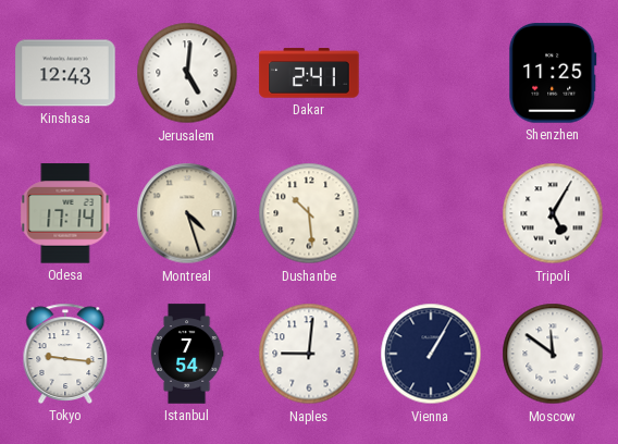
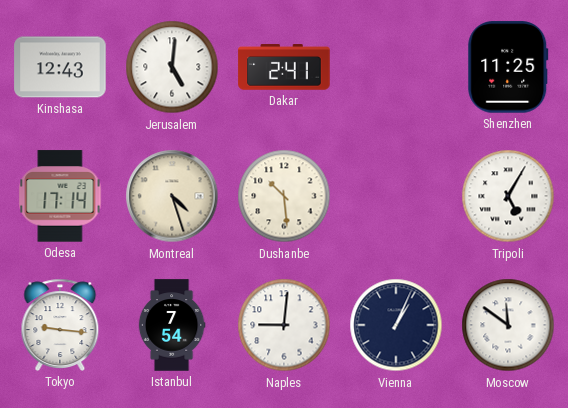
Vienna: 1:05 -> 1:04 (396, 325)
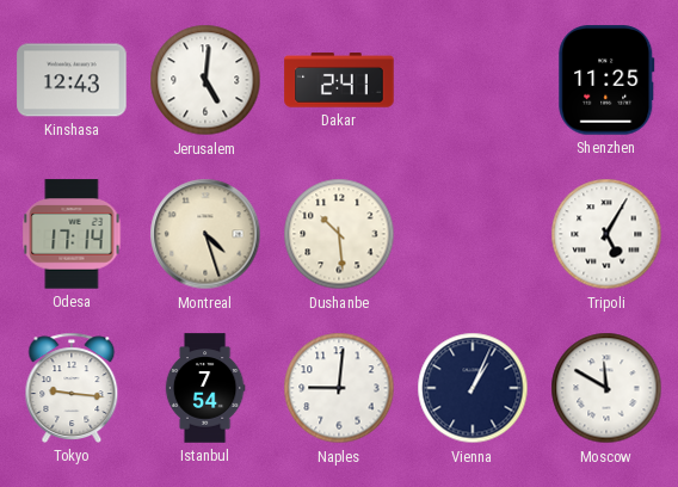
Moscow: 11:51 -> 11:50 (606, 388)
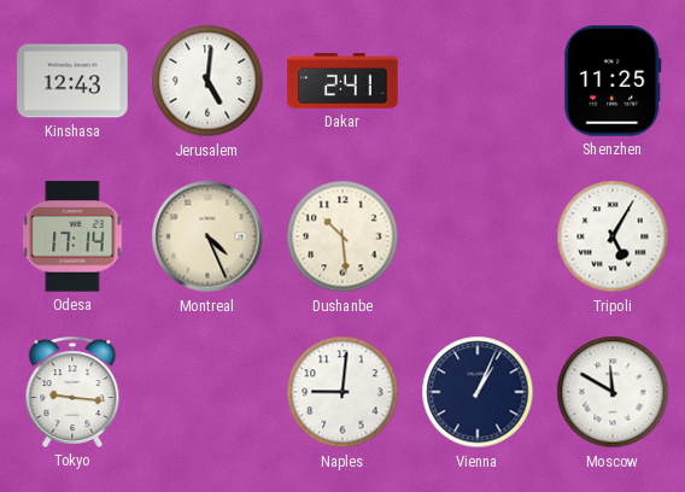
Montreal: 4:27 -> 4:26 (207, 236)
Istanbul: 7:54 -> none (205, 388)
